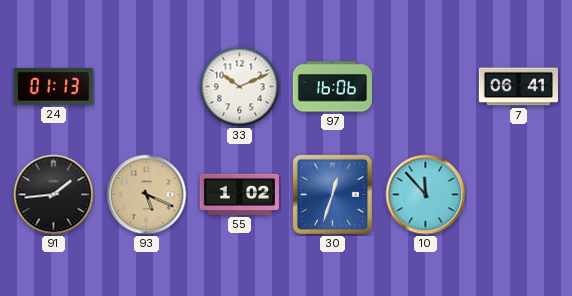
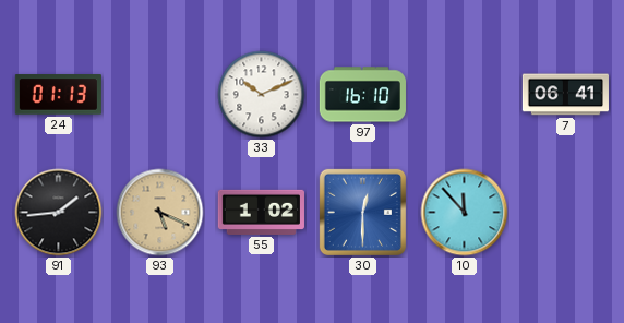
97: 16:06 -> 16:10 (362, 95)
30: 12:33 -> 12:30 (362, 212)
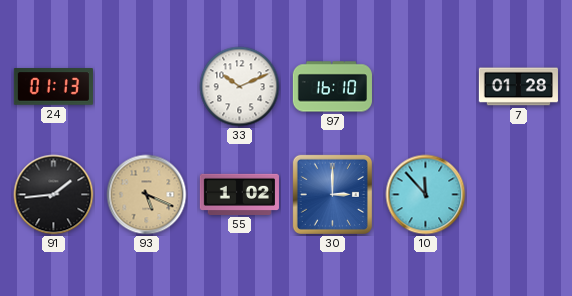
7: 06:41 -> 01:28 (518, 87)
30: 12:30 -> 3:00 (332, 194)
